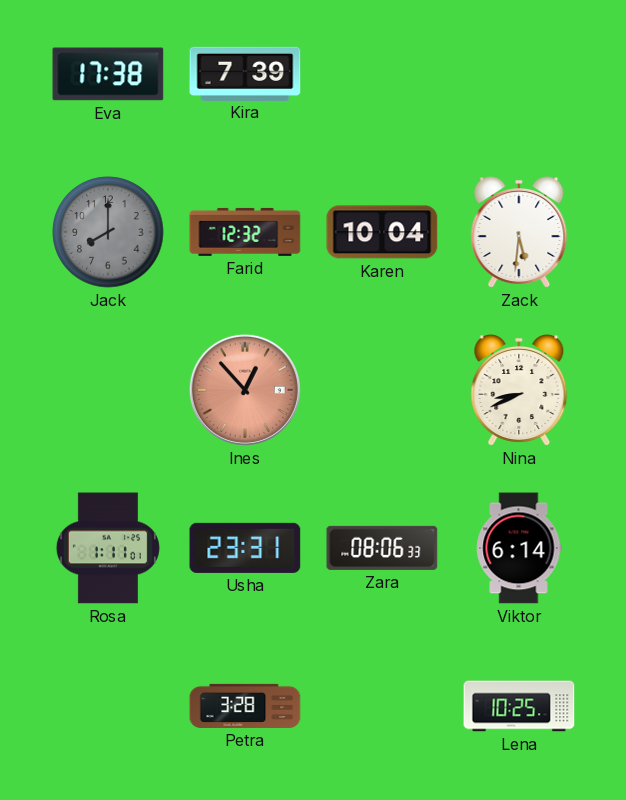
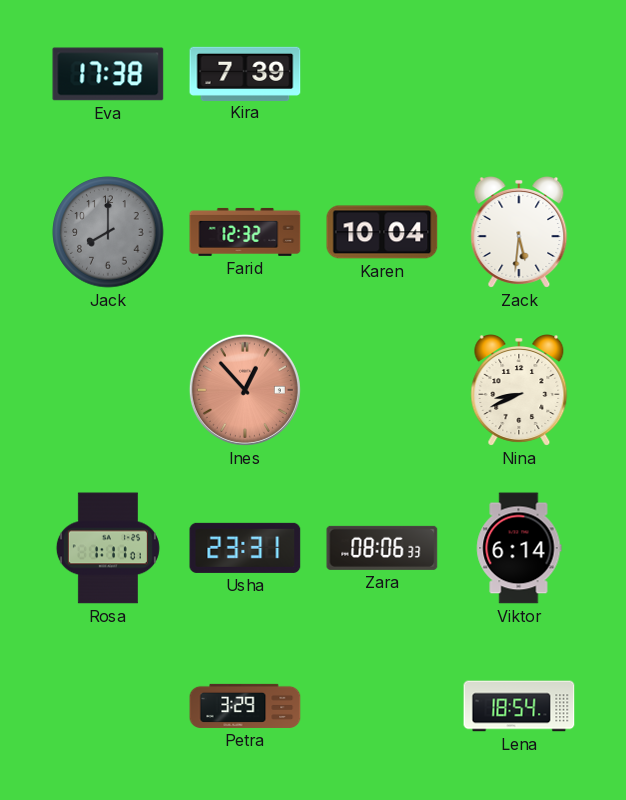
Petra: 3:28 -> 3:29 (245, 706)
Lena: 10:25 -> 18:54 (519, 706)
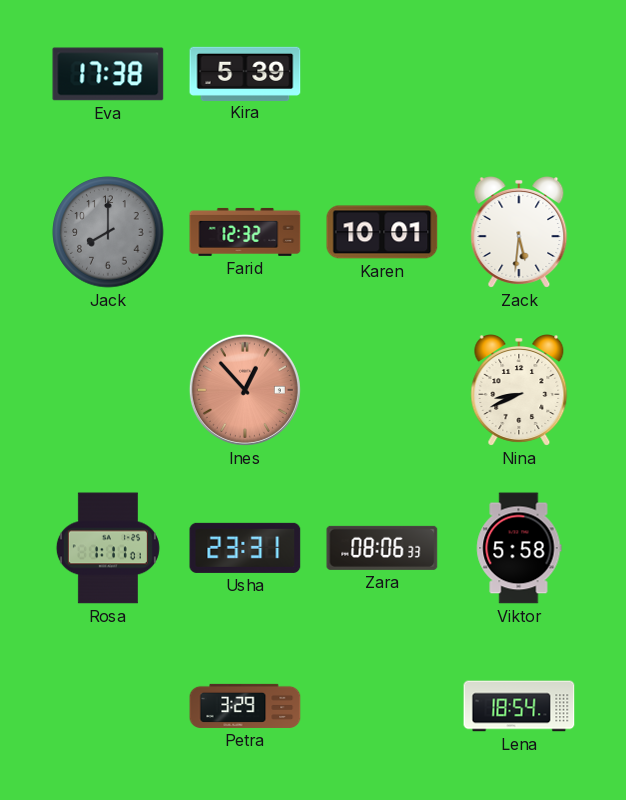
Kira: 7:39 -> 5:39 (245, 73)
Karen: 10:04 -> 10:01 (382, 232)
Viktor: 6:14 -> 5:58 (519, 548)
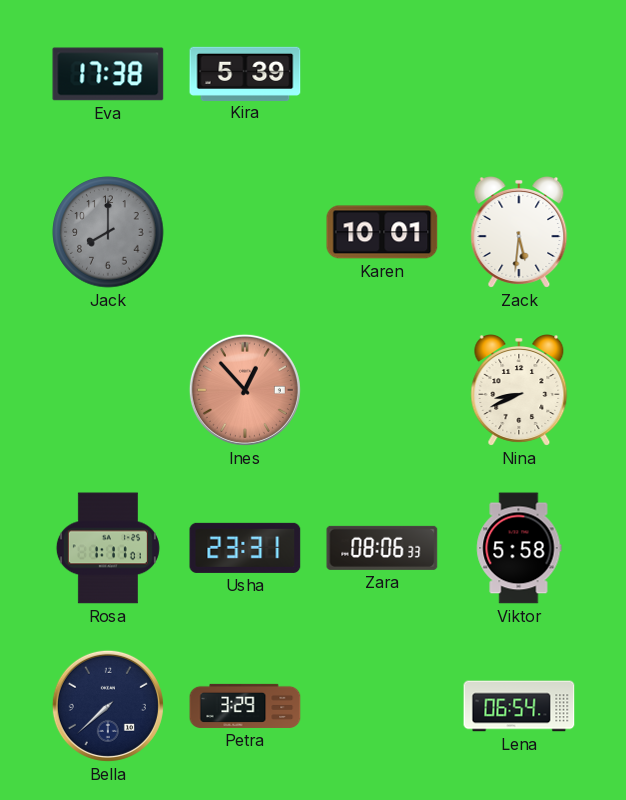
Farid: 12:32 -> none (245, 232)
Bella: none -> 7:38 (108, 706)
Lena: 18:54 -> 06:54 (519, 706)
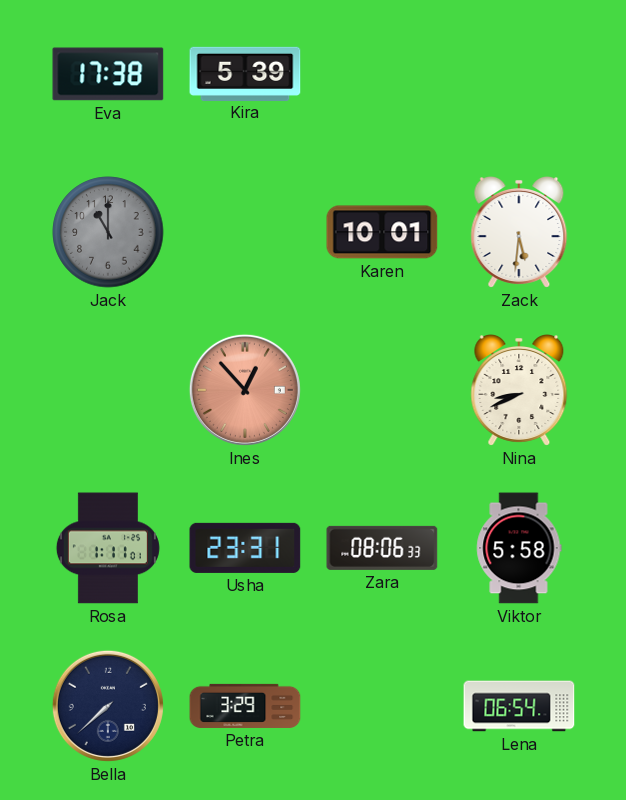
Jack: 8:00 -> 11:00 (108, 232)
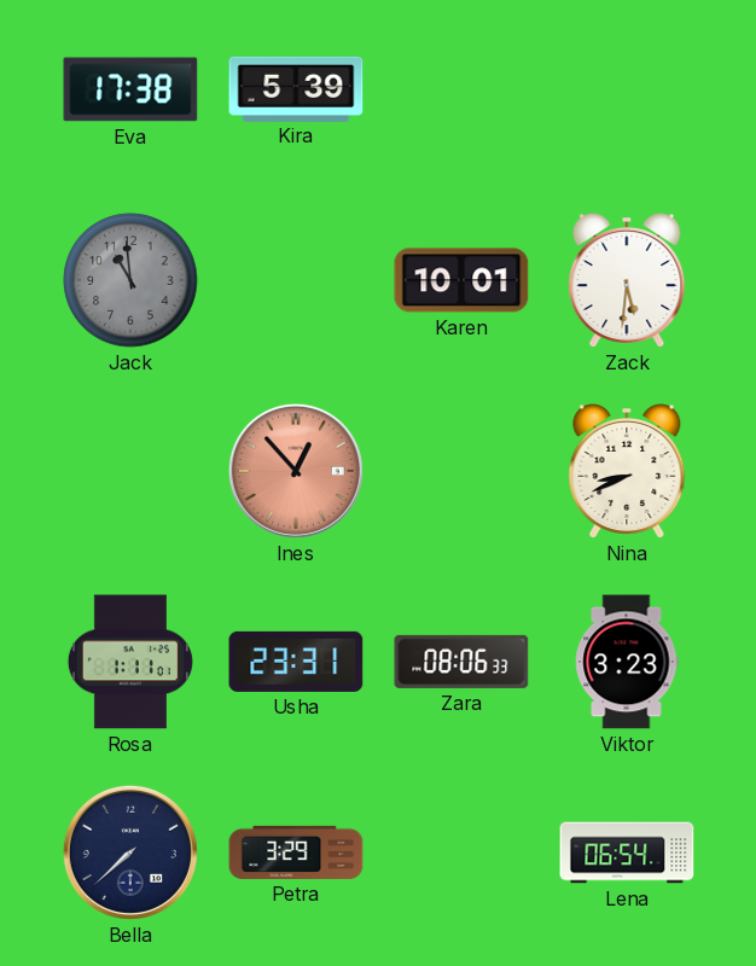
Jack: 11:00 -> 10:59 (130, 280)
Viktor: 5:58 -> 3:23 (627, 662)
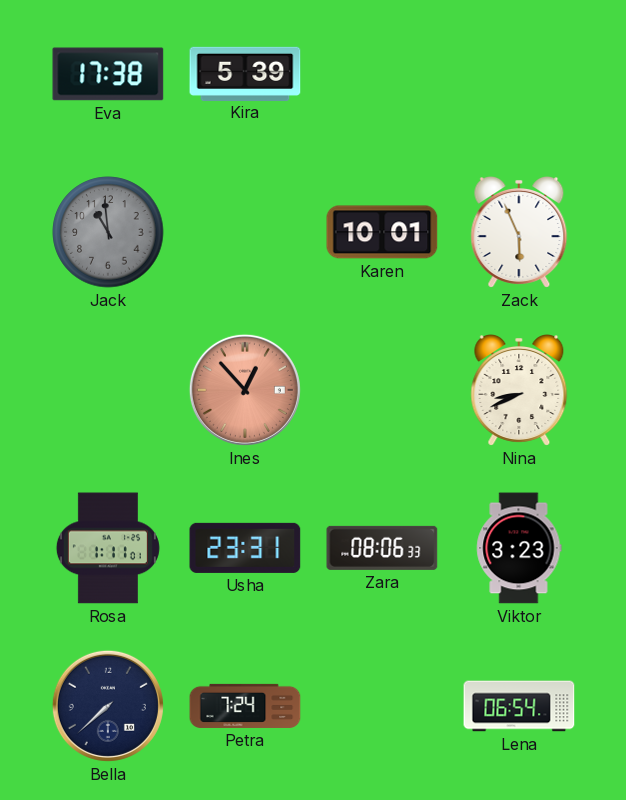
Zack: 5:31 -> 5:56 (519, 233)
Petra: 3:29 -> 7:24 (245, 706)
